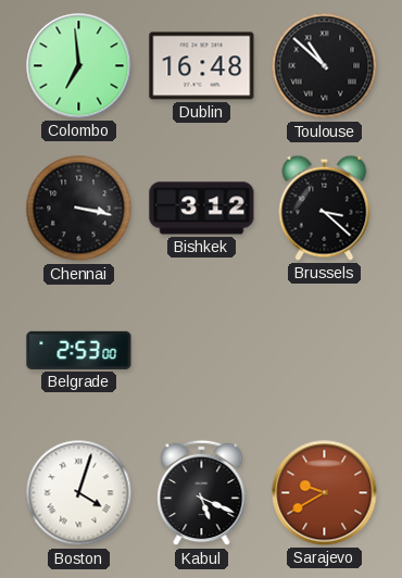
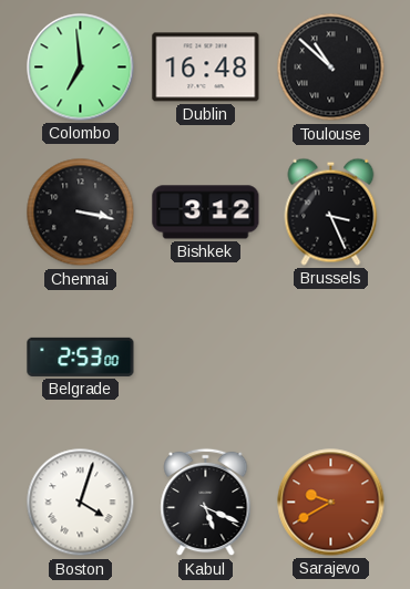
Brussels: 3:22 -> 3:26 (331, 211)
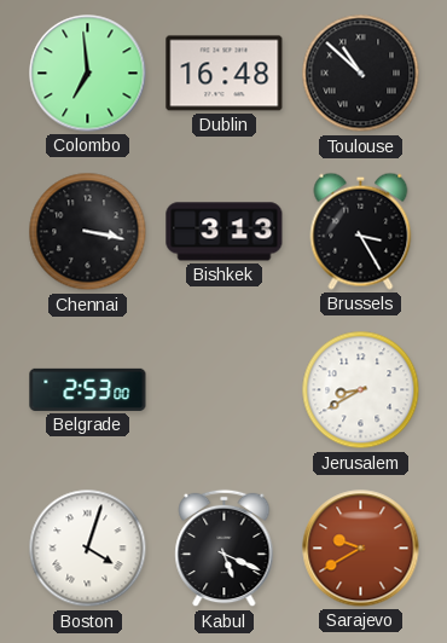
Bishkek: 3:12 -> 3:13 (225, 232)
Brussels: 3:26 -> 3:25 (361, 231)
Jerusalem: none -> 8:40 (361, 390)
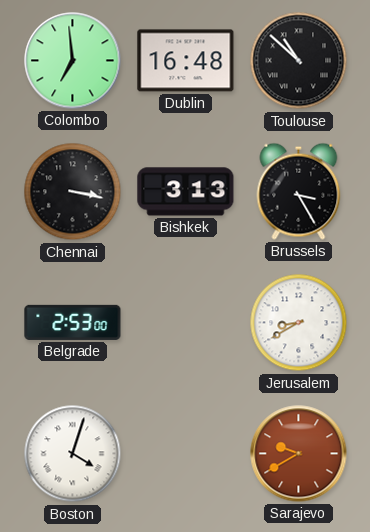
Kabul: 5:19 -> none (225, 549)
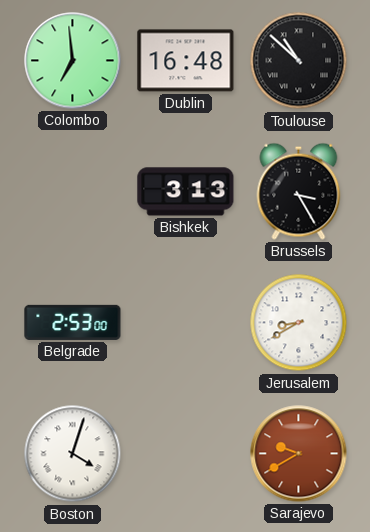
Chennai: 3:17 -> none (73, 192)
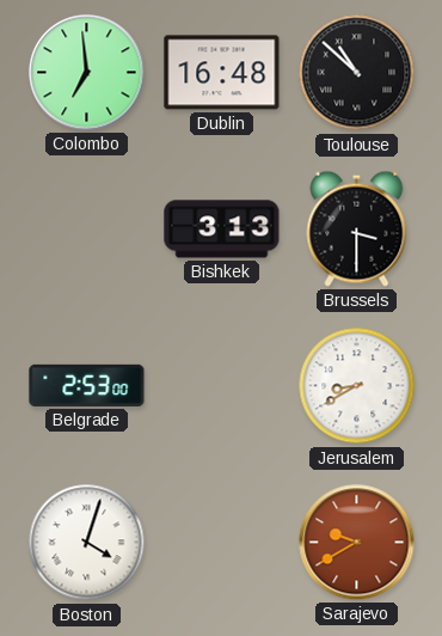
Brussels: 3:25 -> 3:30 (357, 228)
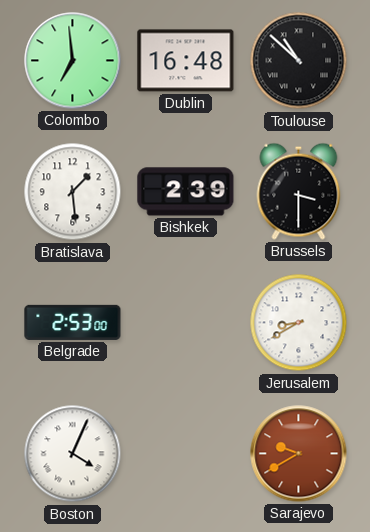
Bratislava: none -> 1:29 (73, 192)
Bishkek: 3:13 -> 2:39 (186, 192)
Boston: 4:03 -> 4:04 (73, 454)
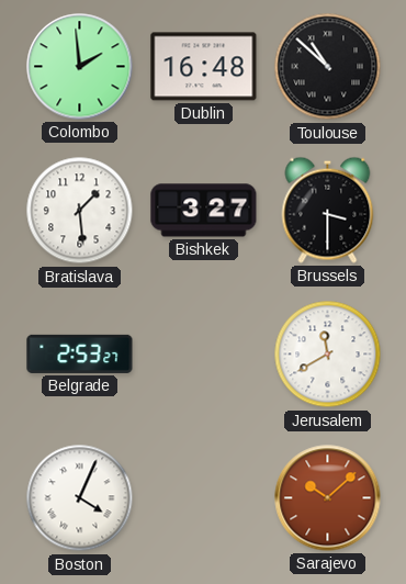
Colombo: 6:59 -> 1:59 (80, 67)
Bishkek: 2:39 -> 3:27 (204, 211)
Belgrade: 2:53:00 -> 2:53:27 (80, 353)
Jerusalem: 8:40 -> 11:40 (328, 355)
Sarajevo: 9:40 -> 10:08 (328, 498)
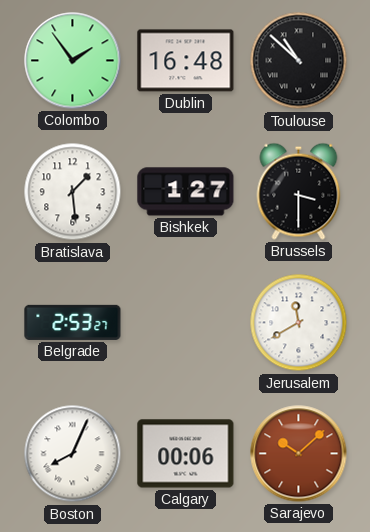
Colombo: 1:59 -> 1:54 (73, 61)
Bishkek: 3:27 -> 1:27 (186, 192)
Boston: 4:04 -> 8:04 (73, 454)
Calgary: none -> 00:06 (186, 454)
